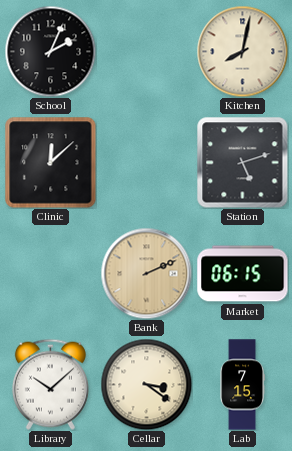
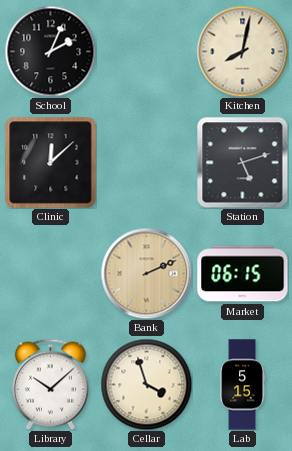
Cellar: 3:21 -> 3:57 (146, 384)
Lab: 7:15 -> 5:15 (242, 385)
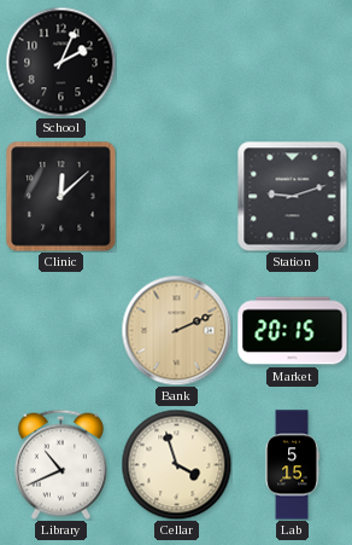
Kitchen: 8:02 -> none (242, 51)
Station: 5:12 -> 9:12 (292, 196)
Market: 06:15 -> 20:15 (293, 331)
Library: 10:08 -> 10:41 (60, 464)
